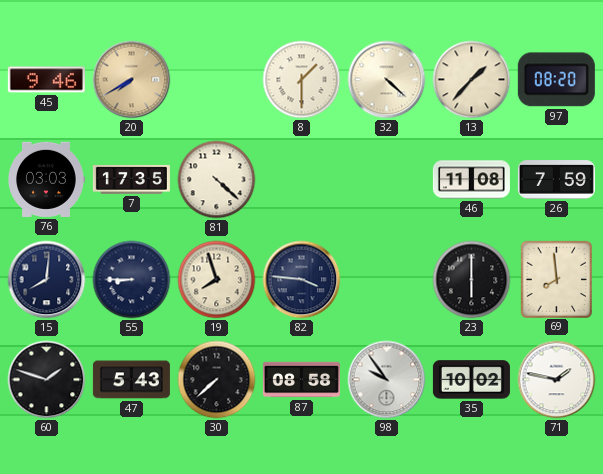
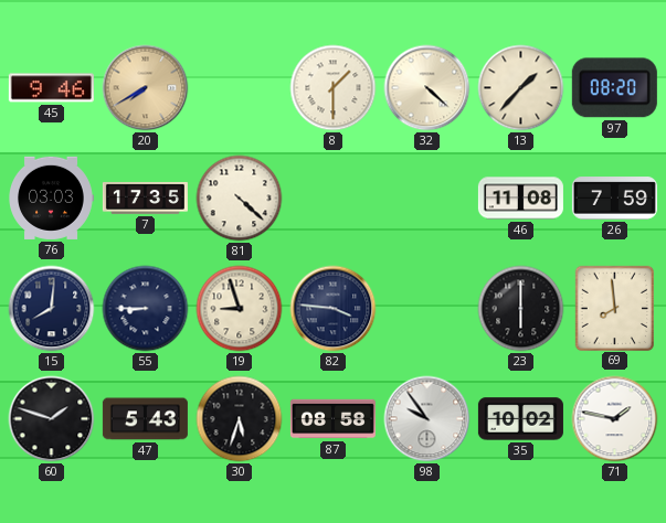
19: 7:57 -> 8:57 (240, 309)
30: 7:38 -> 5:33 (240, 419)
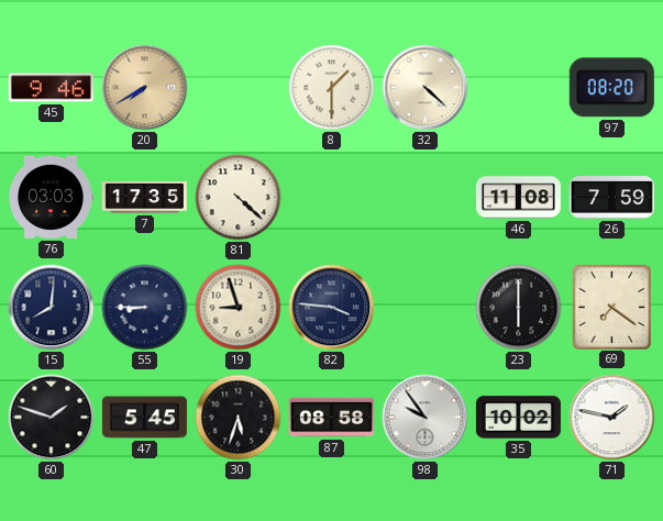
13: 1:37 -> none (521, 88)
69: 7:59 -> 7:21 (611, 307)
47: 5:43 -> 5:45 (144, 418)
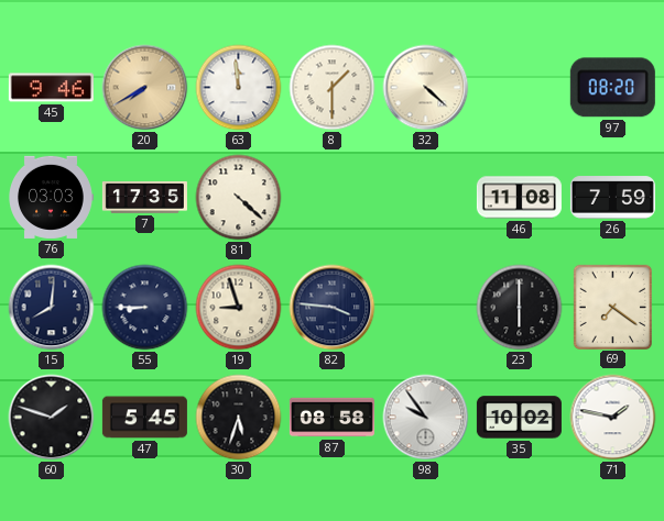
63: none -> 11:59 (239, 88)
